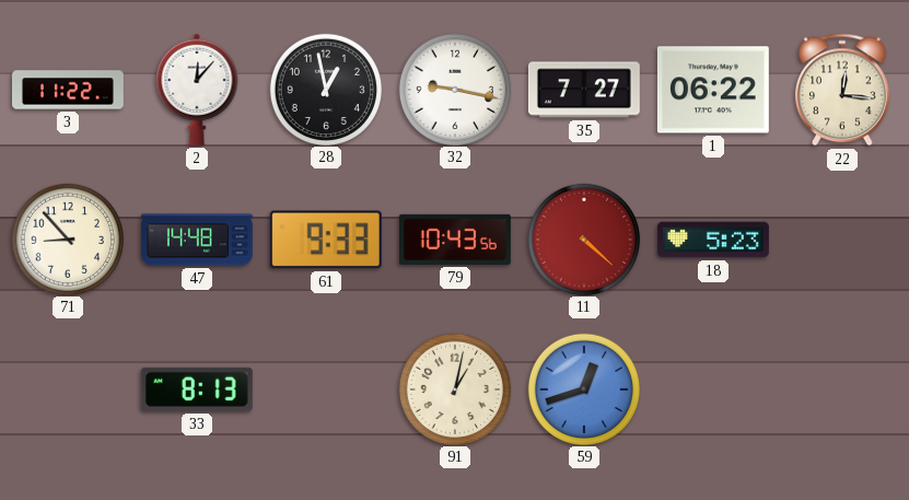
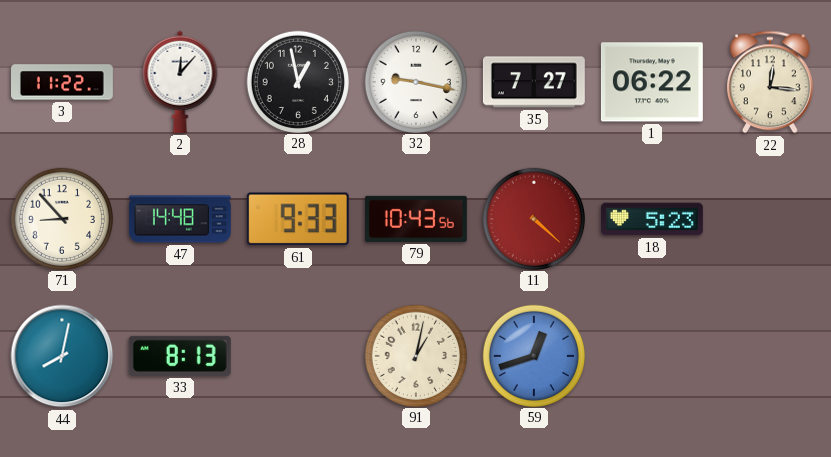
44: none -> 8:02 (62, 356)
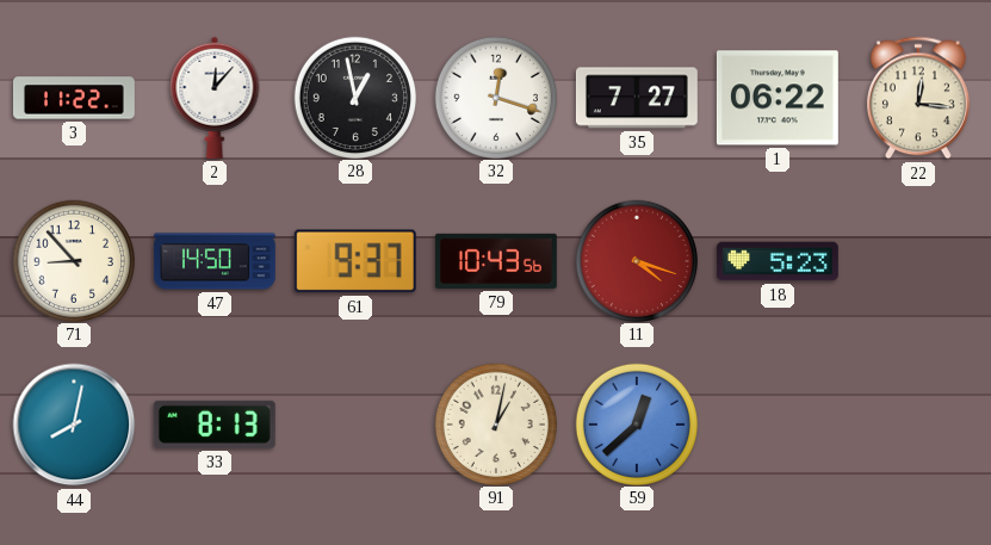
32: 9:17 -> 12:18 (495, 97)
47: 14:48 -> 14:50 (215, 261)
61: 9:33 -> 9:37 (355, 261)
11: 4:22 -> 4:18 (636, 260)
59: 12:42 -> 12:38 (636, 423)
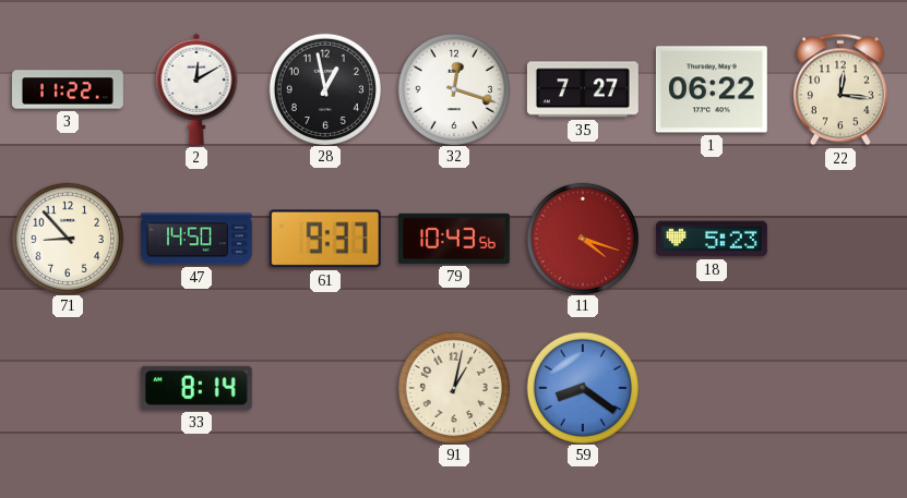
2: 12:07 -> 12:10 (196, 89)
44: 8:02 -> none (74, 425)
33: 8:13 -> 8:14 (196, 388)
59: 12:38 -> 8:21 (582, 387)
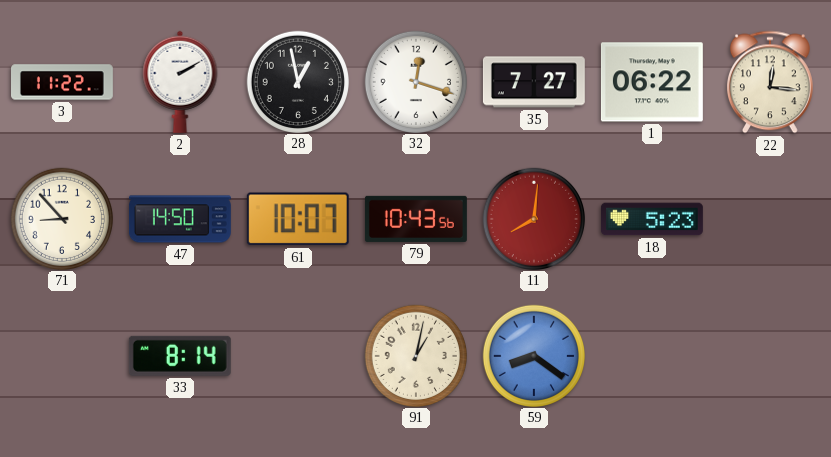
2: 12:10 -> 2:10 (180, 82)
61: 9:37 -> 10:07 (298, 219)
11: 4:18 -> 8:01 (533, 218)
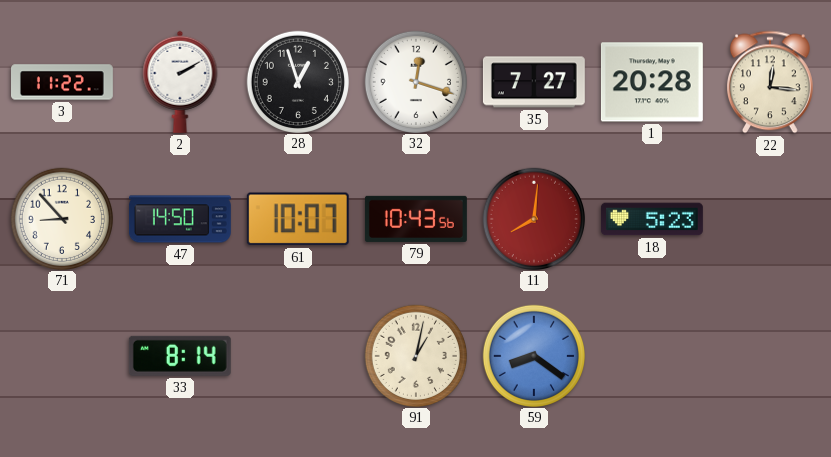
28: 12:58 -> 12:57 (297, 81)
1: 06:22 -> 20:28 (652, 82)
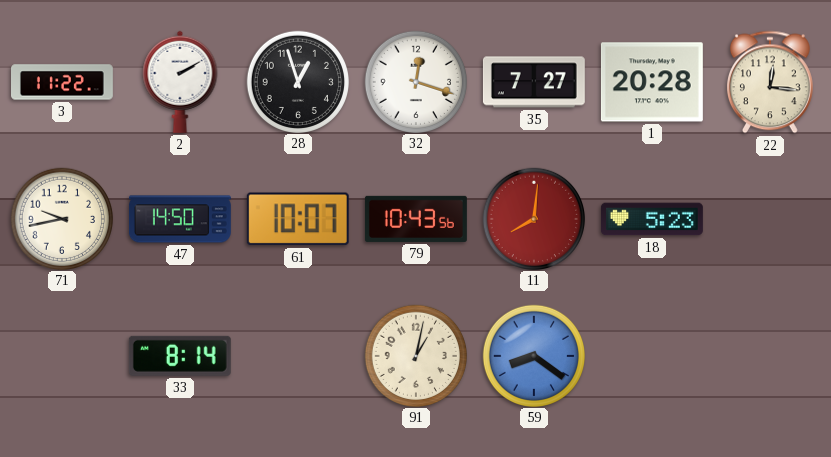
71: 8:53 -> 9:43 (61, 218)
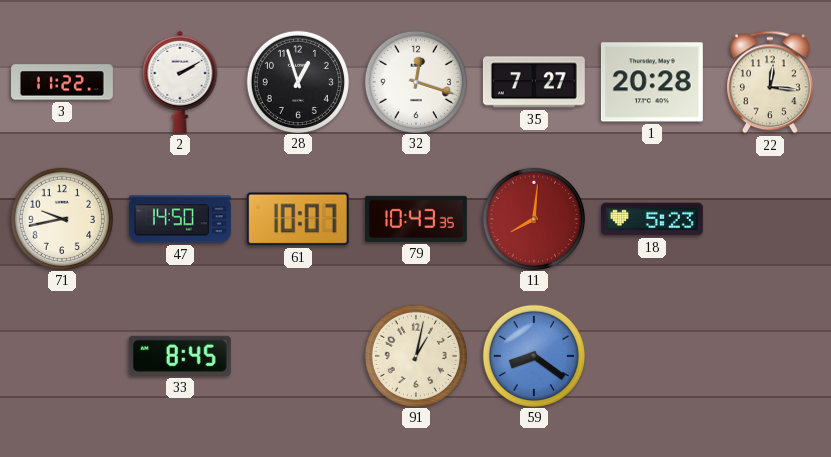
79: 10:43:56 -> 10:43:35 (416, 219)
33: 8:14 -> 8:45 (180, 356)
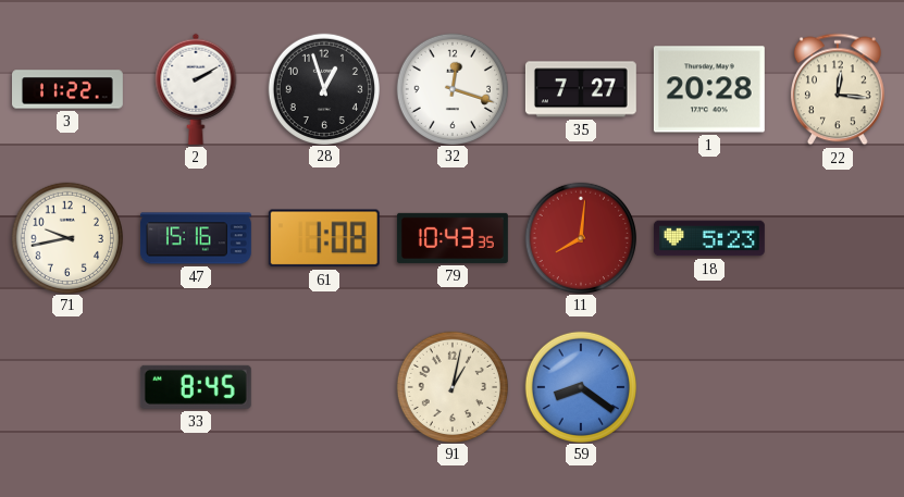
47: 14:50 -> 15:16 (196, 238)
61: 10:07 -> 1:08 (324, 238)
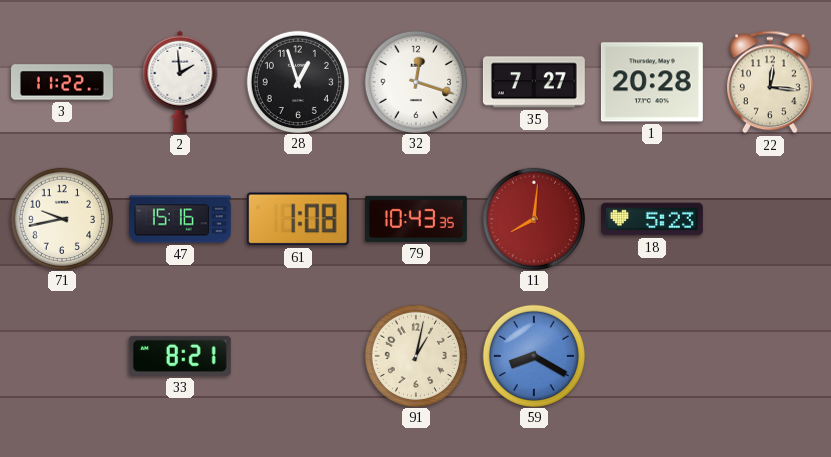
2: 2:10 -> 1:59 (180, 82)
33: 8:45 -> 8:21 (180, 356)
59: 8:21 -> 8:20 (533, 355)
